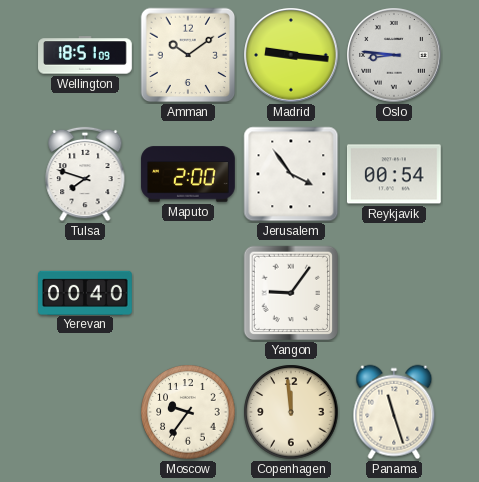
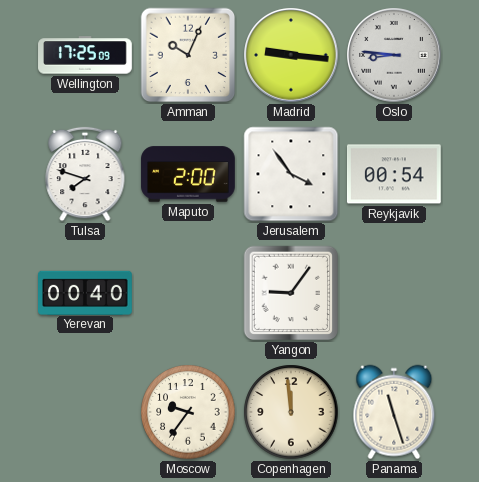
Wellington: 18:51 -> 17:25 (85, 55)
Amman: 10:09 -> 10:04 (188, 55)
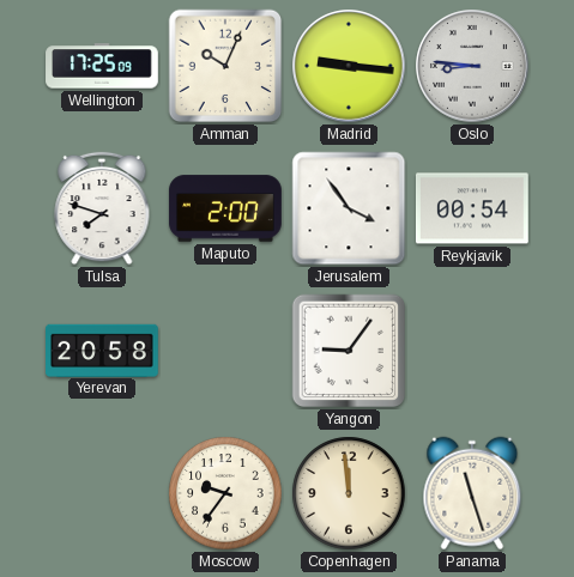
Yerevan: 00:40 -> 20:58 (103, 350)
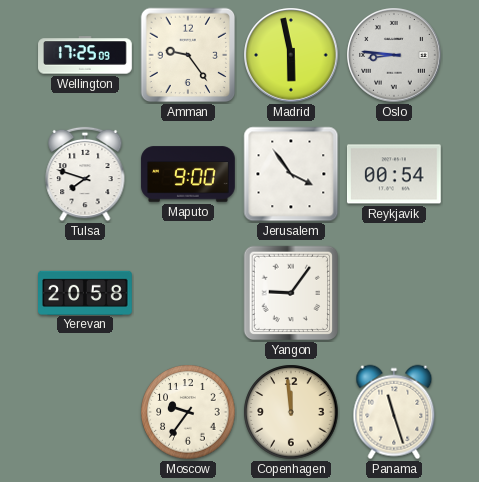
Amman: 10:04 -> 9:24 (188, 55)
Madrid: 9:16 -> 5:58 (291, 55)
Maputo: 2:00 -> 9:00 (188, 174)
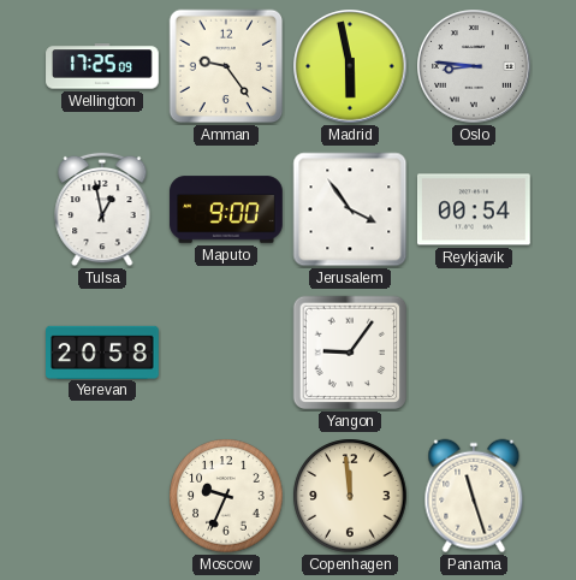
Tulsa: 7:48 -> 12:58 (102, 209)
Moscow: 9:36 -> 9:34 (226, 496)
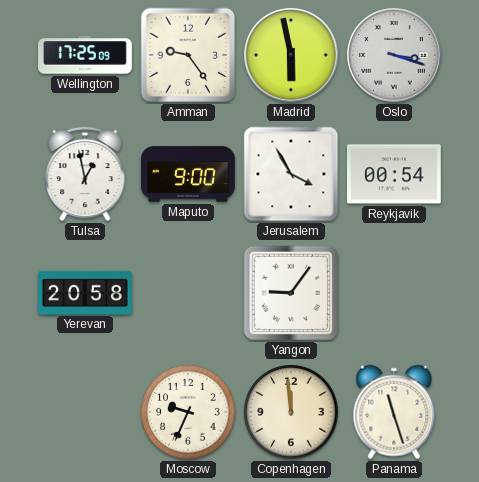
Oslo: 8:46 -> 3:18 (394, 55)
Jerusalem: 3:54 -> 3:55 (291, 174)
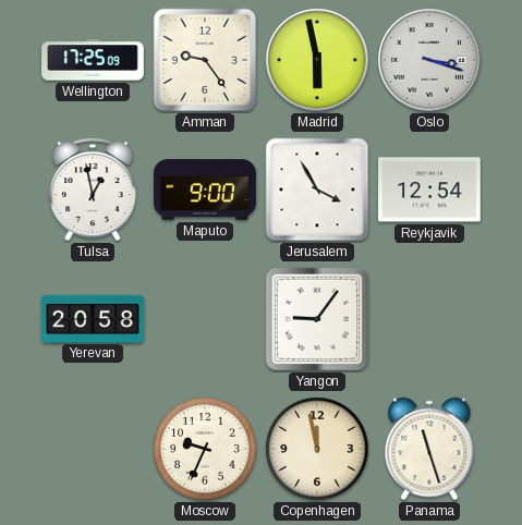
Reykjavik: 00:54 -> 12:54 (429, 190)
Copenhagen: 11:59 -> 11:58 (317, 449)
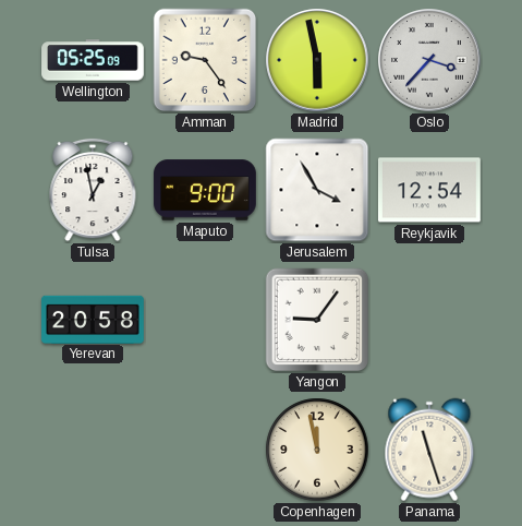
Wellington: 17:25 -> 05:25 (93, 60)
Oslo: 3:18 -> 3:37 (429, 60)
Moscow: 9:34 -> none (205, 449)
